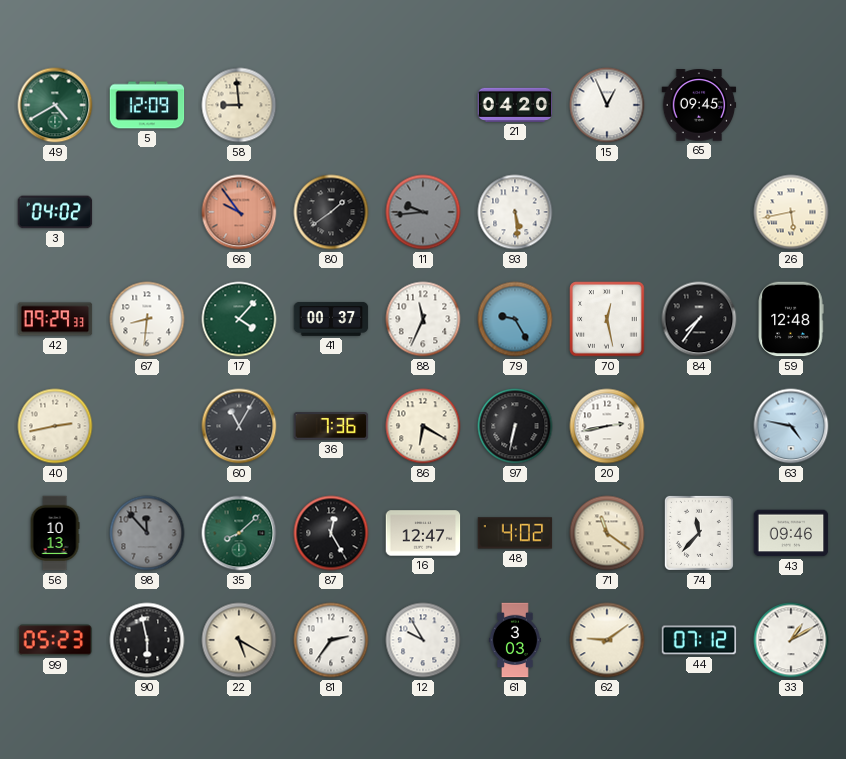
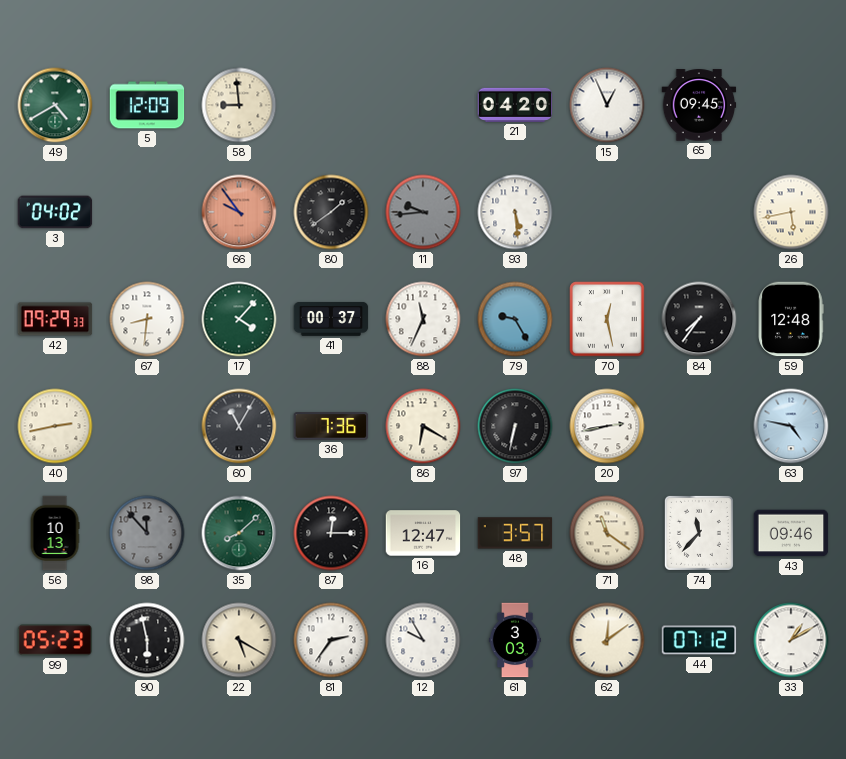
87: 12:25 -> 12:15 (331, 533)
48: 4:02 -> 3:57 (515, 533)
62: 9:09 -> 12:09 (607, 640)
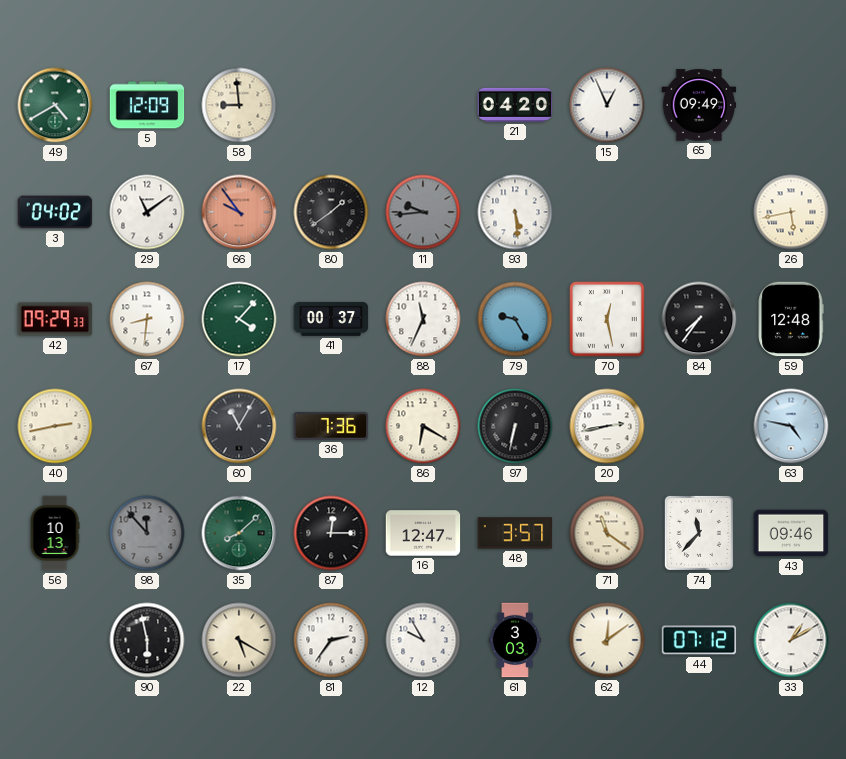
65: 09:45 -> 09:49 (699, 105)
29: none -> 11:09 (147, 212)
99: 05:23 -> none (55, 640)
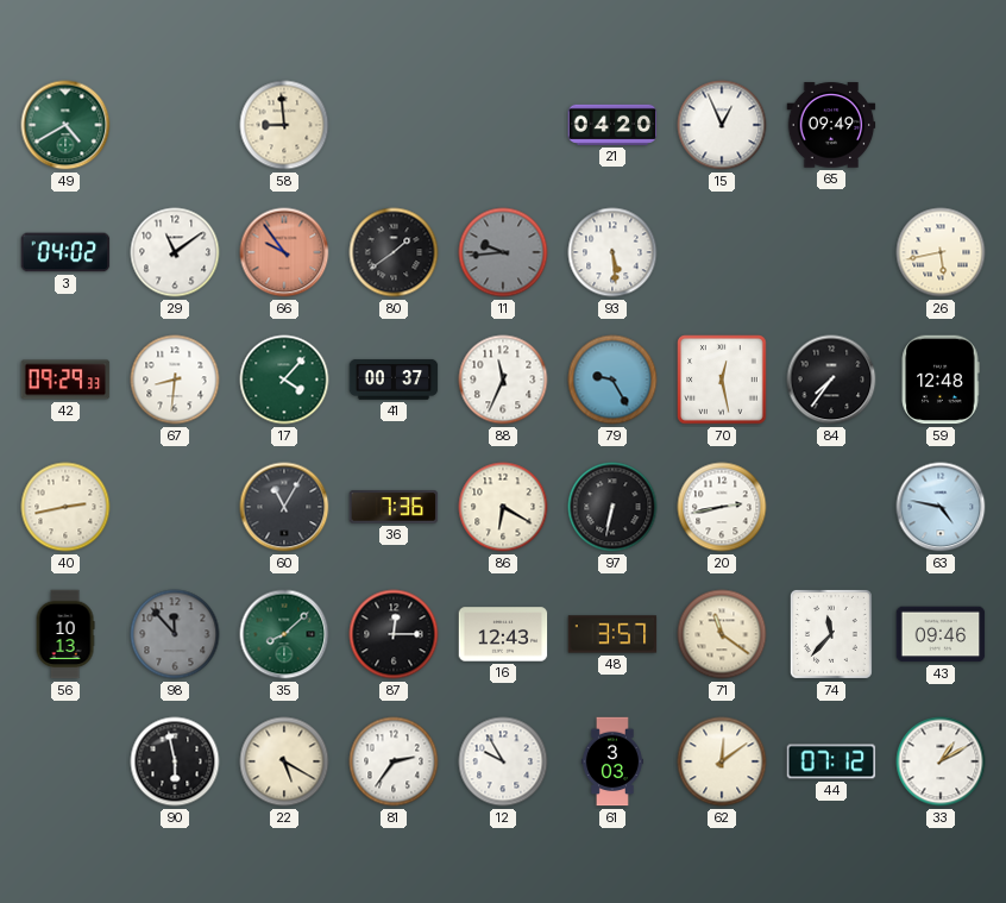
5: 12:09 -> none (147, 105)
16: 12:47 -> 12:43 (503, 634)
